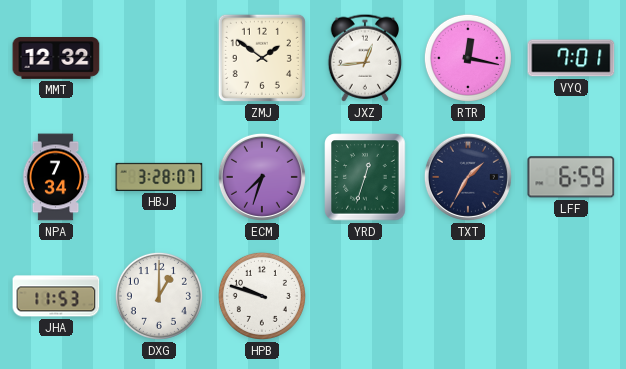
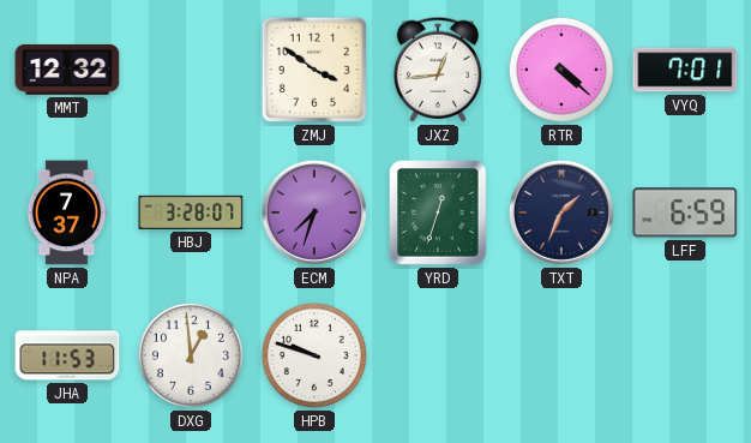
ZMJ: 1:51 -> 3:51 (314, 70)
RTR: 12:17 -> 4:22 (561, 70)
NPA: 7:34 -> 7:37 (67, 212)
TXT: 1:35 -> 1:34 (561, 212)
DXG: 1:00 -> 12:59 (191, 355)
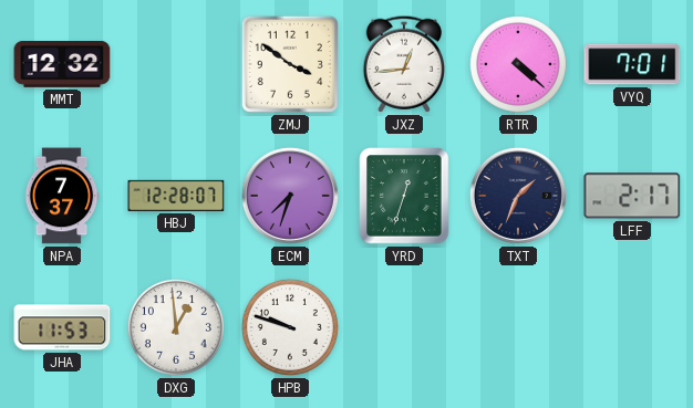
HBJ: 3:28 -> 12:28 (176, 196)
LFF: 6:59 -> 2:17 (632, 196)
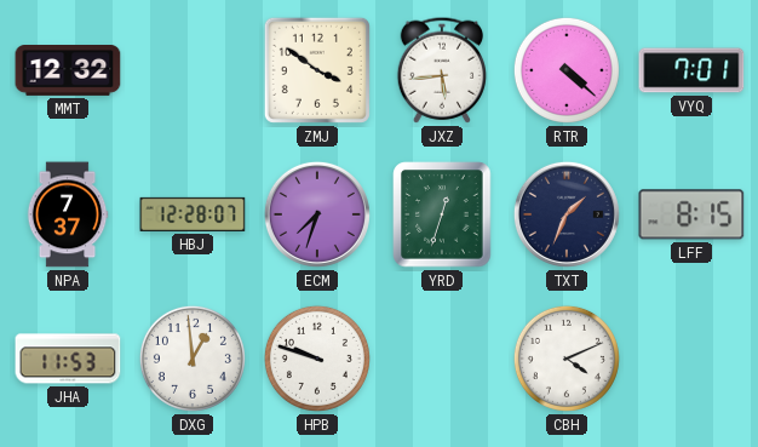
JXZ: 12:44 -> 5:44 (441, 70)
LFF: 2:17 -> 8:15 (691, 214)
CBH: none -> 4:11 (567, 359)
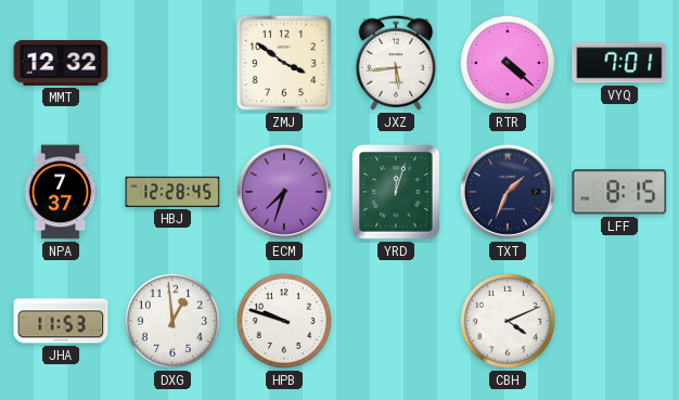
HBJ: 12:28:07 -> 12:28:45 (172, 192)
YRD: 12:33 -> 12:03 (396, 192)
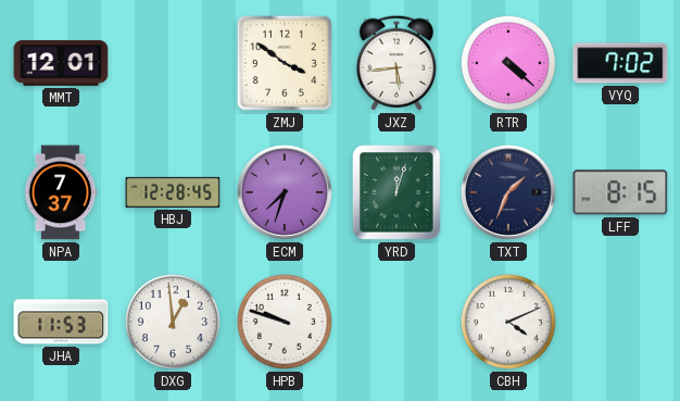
MMT: 12:32 -> 12:01 (61, 64)
VYQ: 7:01 -> 7:02 (620, 63)
